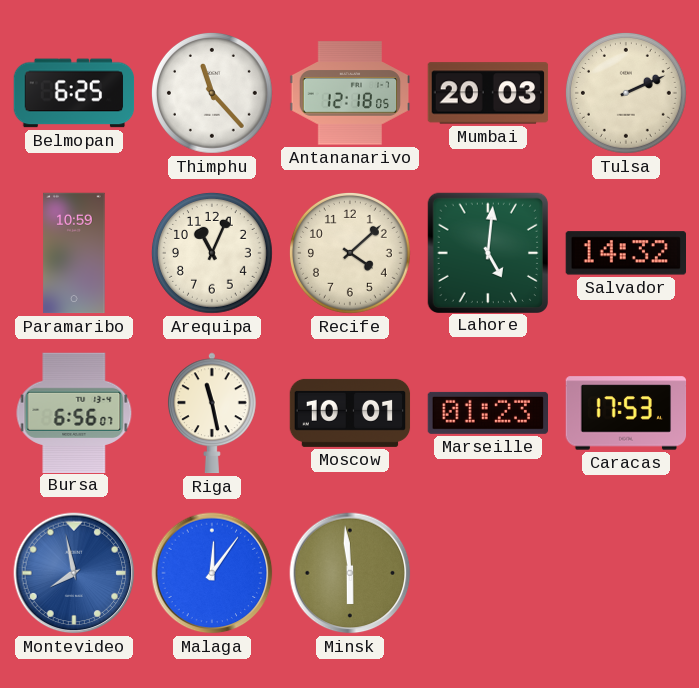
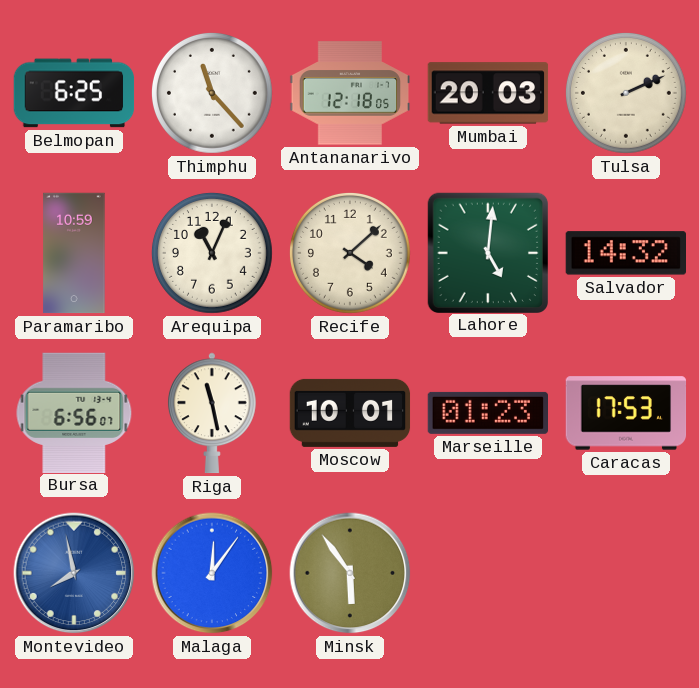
Minsk: 5:59 -> 5:54 (350, 573)
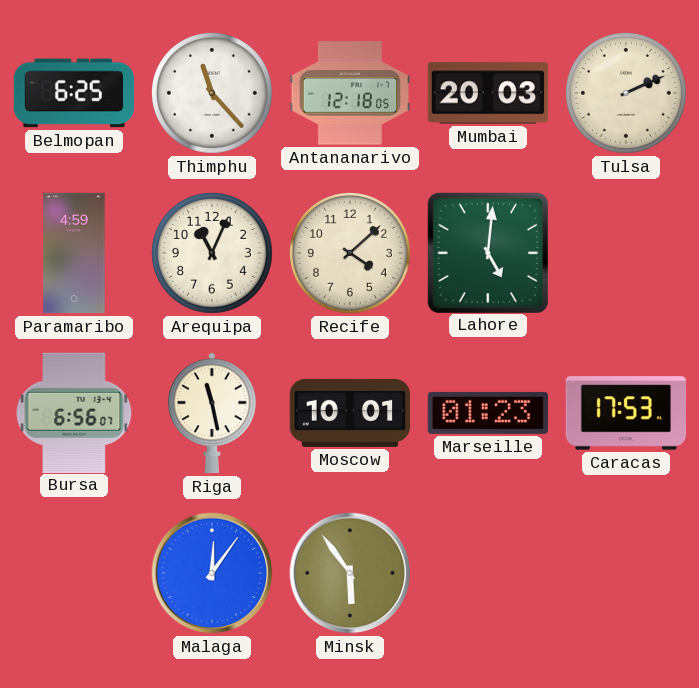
Paramaribo: 10:59 -> 4:59 (74, 253)
Salvador: 14:32 -> none (625, 253)
Montevideo: 7:58 -> none (74, 573)
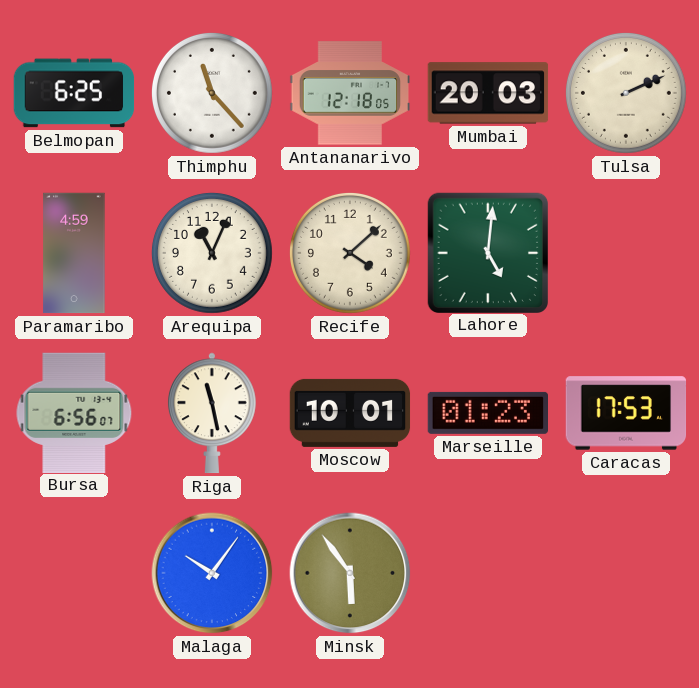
Malaga: 12:06 -> 10:06 (212, 573)
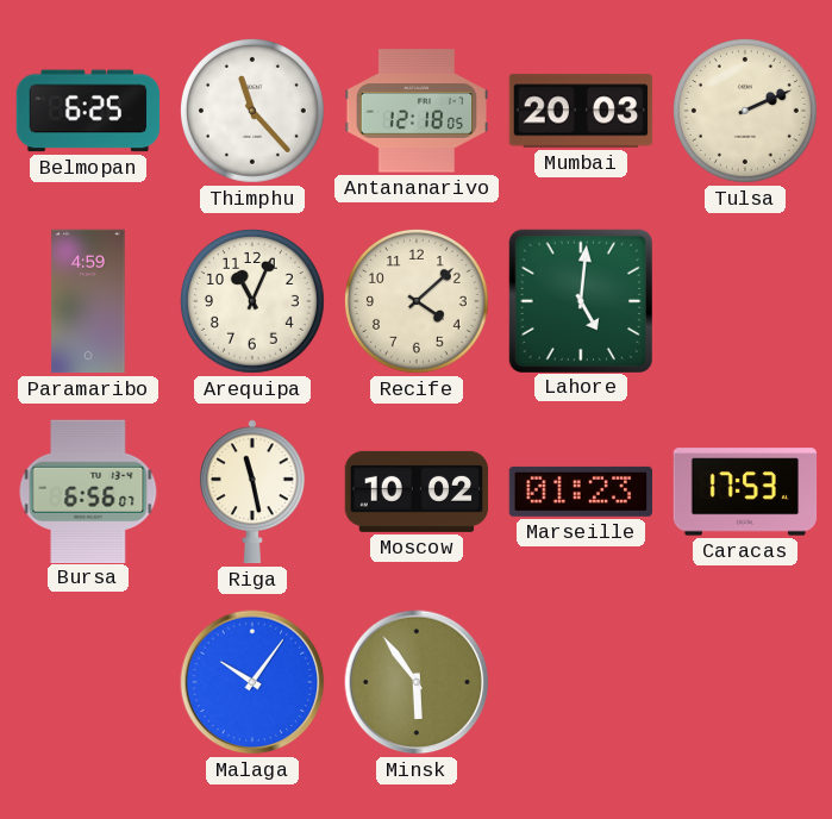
Moscow: 10:01 -> 10:02 (417, 492)
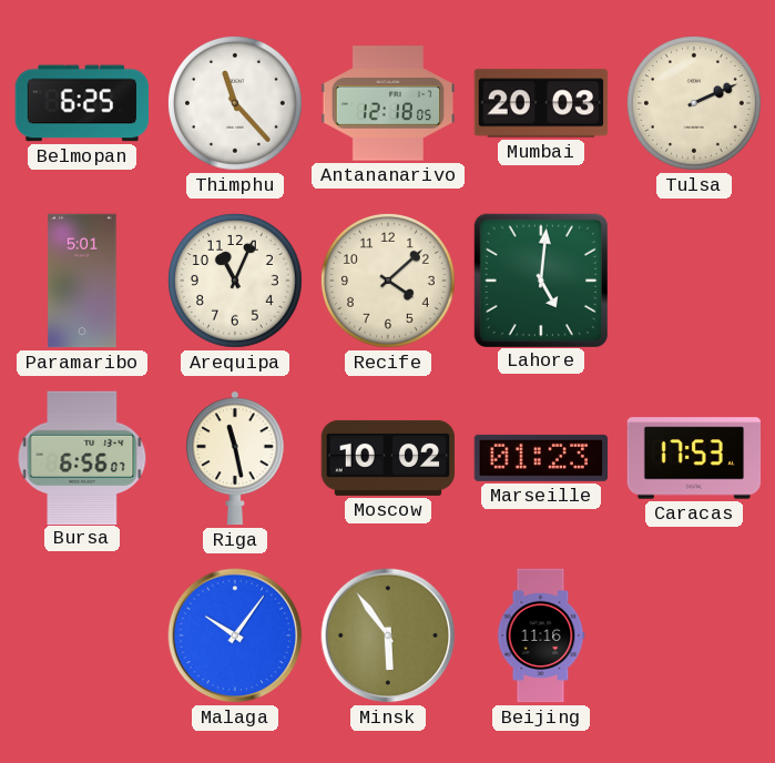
Paramaribo: 4:59 -> 5:01 (82, 281)
Beijing: none -> 11:16 (541, 635)
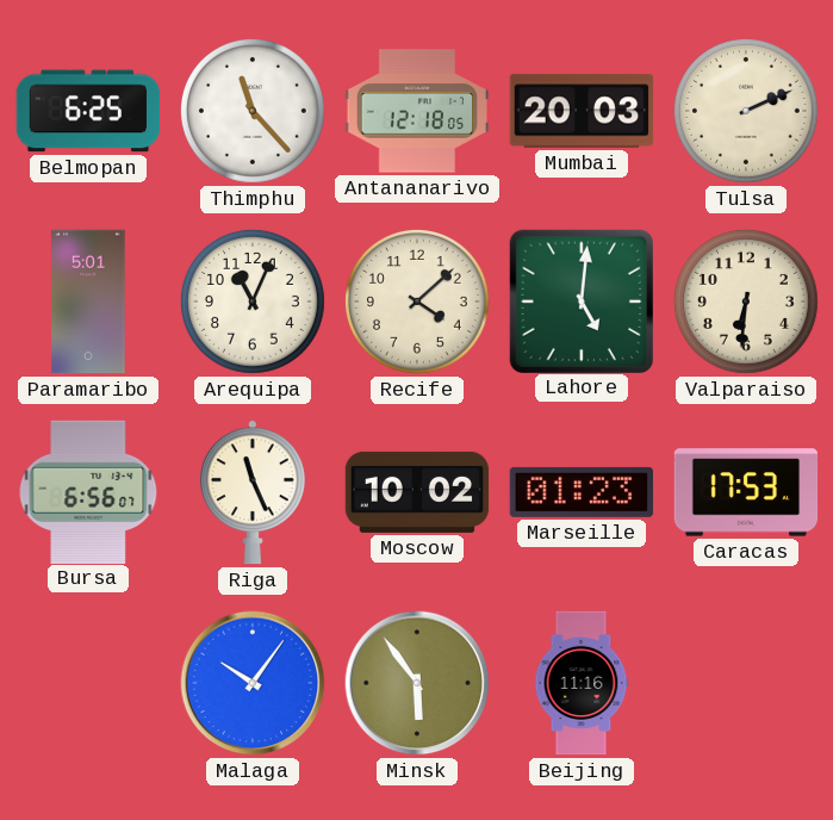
Valparaiso: none -> 6:31 (746, 302)
Riga: 11:28 -> 11:26 (253, 492)
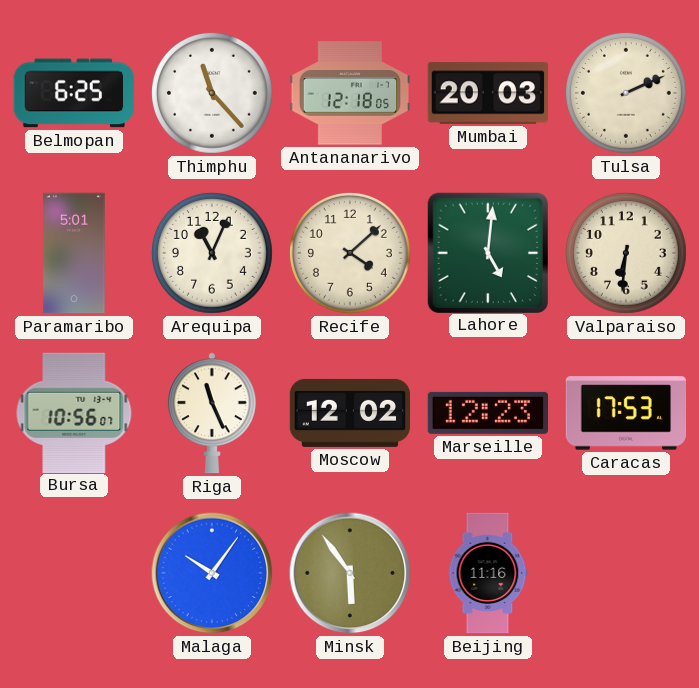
Bursa: 6:56 -> 10:56 (74, 412)
Moscow: 10:02 -> 12:02 (350, 413)
Marseille: 01:23 -> 12:23 (487, 413)
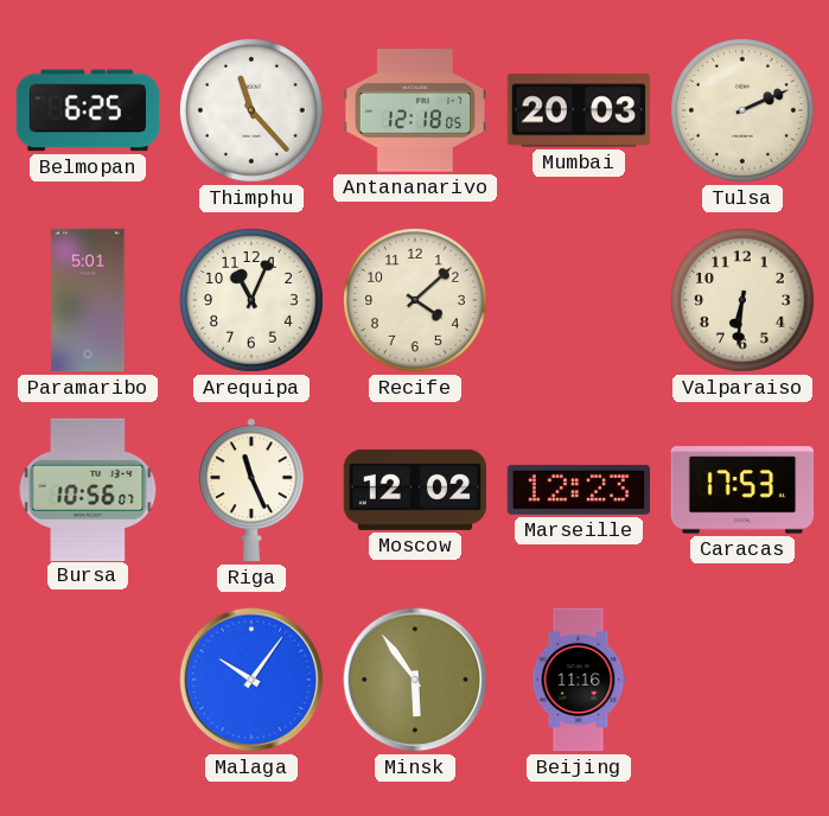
Lahore: 5:01 -> none (487, 252)
